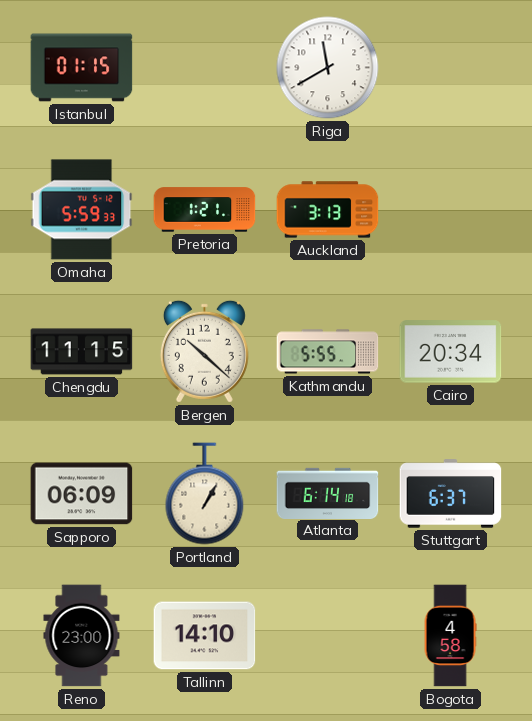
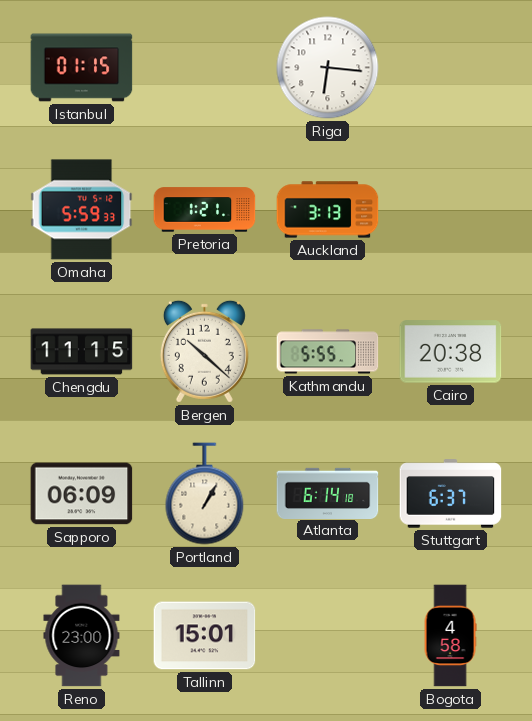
Riga: 11:40 -> 6:16 (328, 68)
Cairo: 20:34 -> 20:38 (451, 352)
Tallinn: 14:10 -> 15:01 (205, 636)
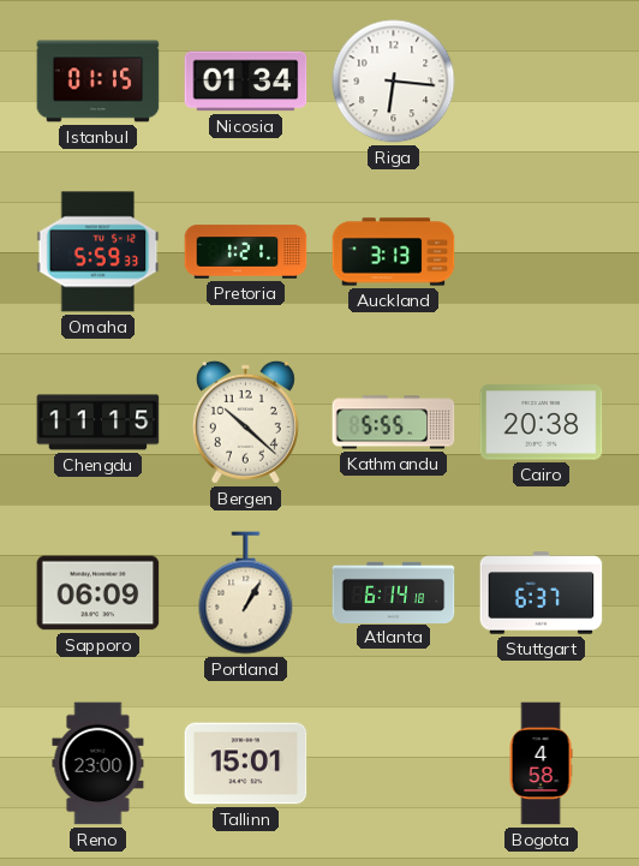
Nicosia: none -> 01:34 (246, 82)
